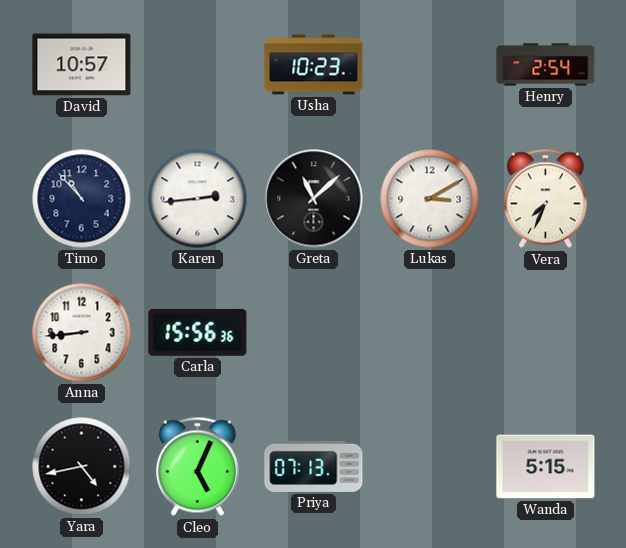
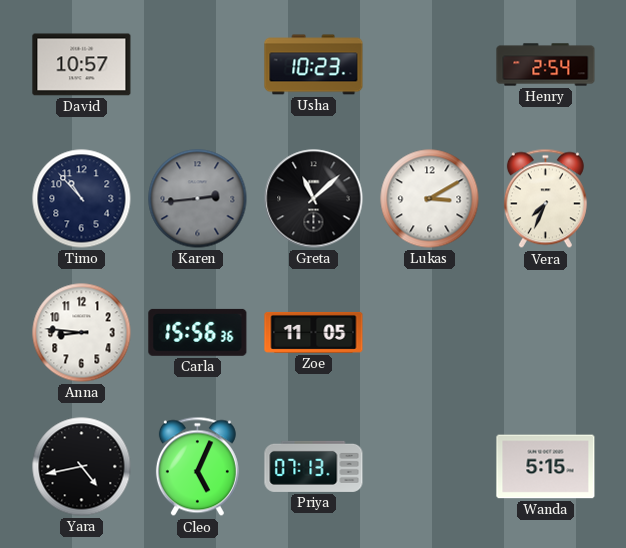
Karen dial: white -> grey (198, 199)
Anna: 8:44 -> 8:46 (82, 333)
Zoe: none -> 11:05 (314, 332)
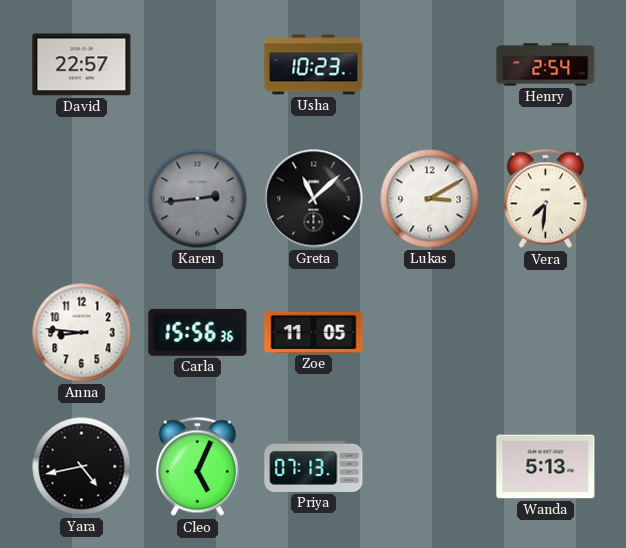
David: 10:57 -> 22:57 (82, 65)
Timo: 10:53 -> none (82, 199)
Vera: 7:34 -> 7:31 (545, 199)
Wanda: 5:15 -> 5:13 (546, 467)
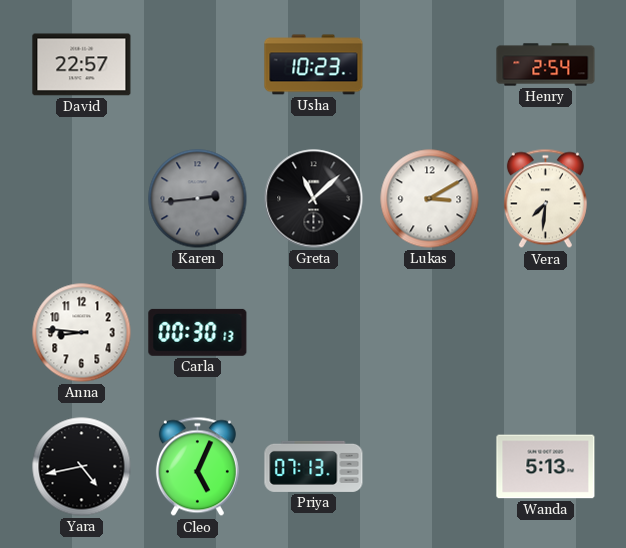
Carla: 15:56 -> 00:30 (198, 332)
Zoe: 11:05 -> none (314, 332)
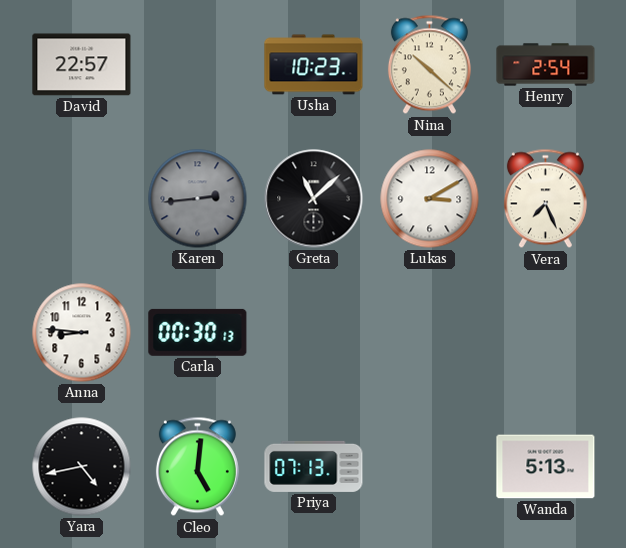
Nina: none -> 10:22 (429, 65)
Vera: 7:31 -> 7:26 (545, 199)
Cleo: 5:04 -> 5:01 (197, 467)
